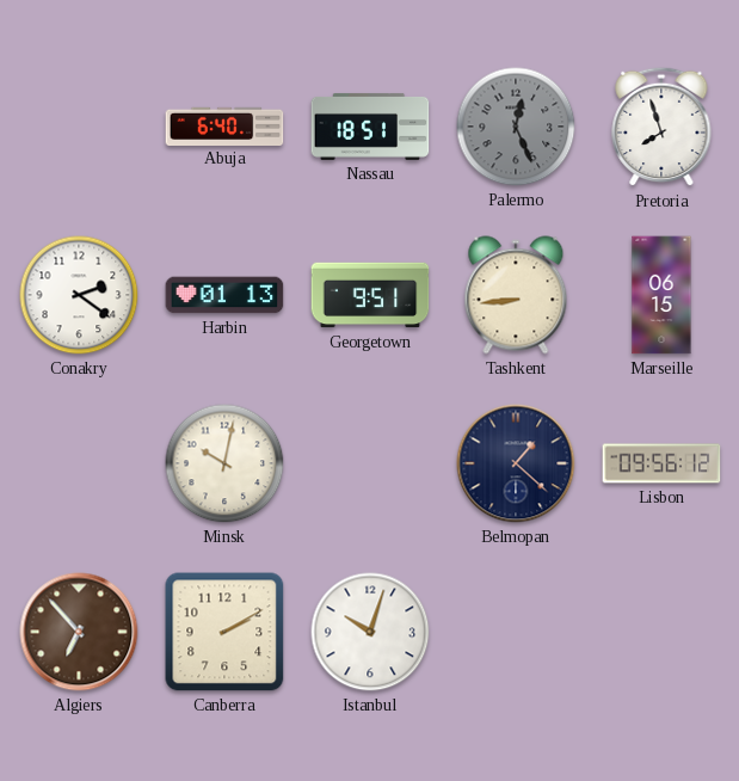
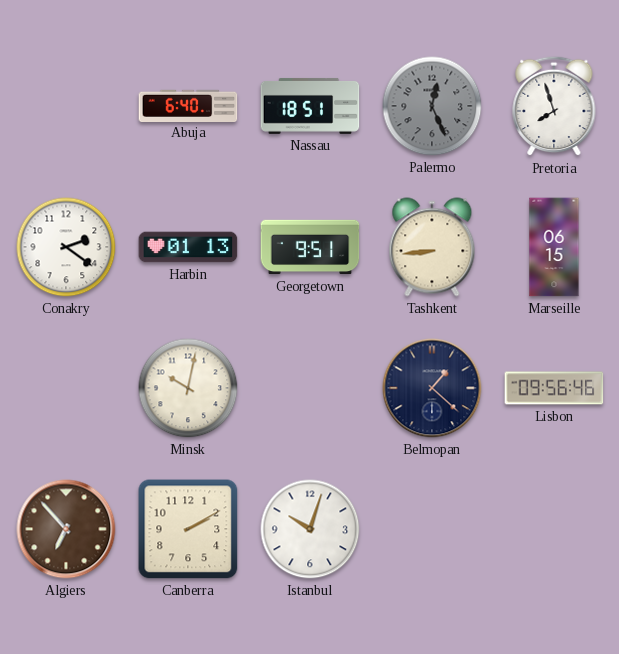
Lisbon: 09:56:12 -> 09:56:46 (554, 388)
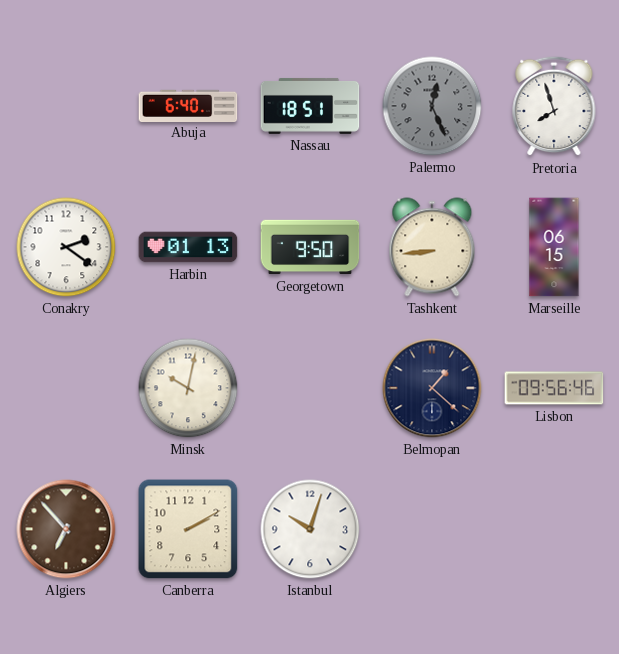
Georgetown: 9:51 -> 9:50 (310, 247)
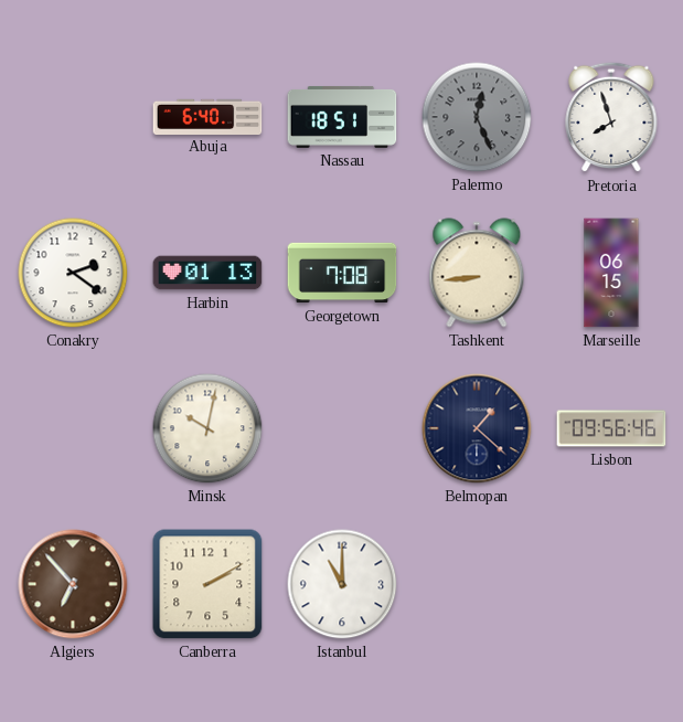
Georgetown: 9:50 -> 7:08 (342, 273)
Istanbul: 10:03 -> 11:00 (342, 584)
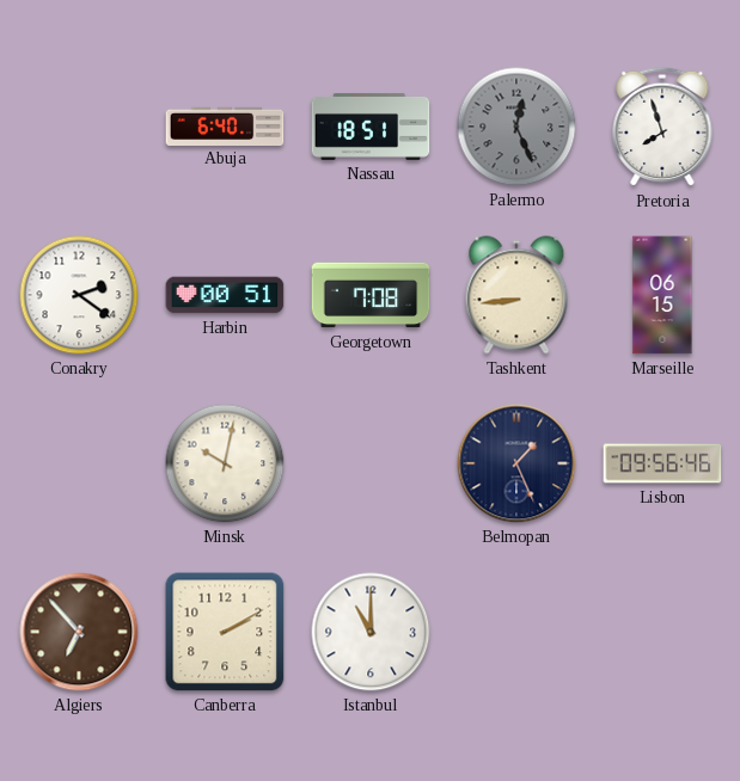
Harbin: 01:13 -> 00:51 (225, 295)
Belmopan: 1:22 -> 1:26 (516, 463)
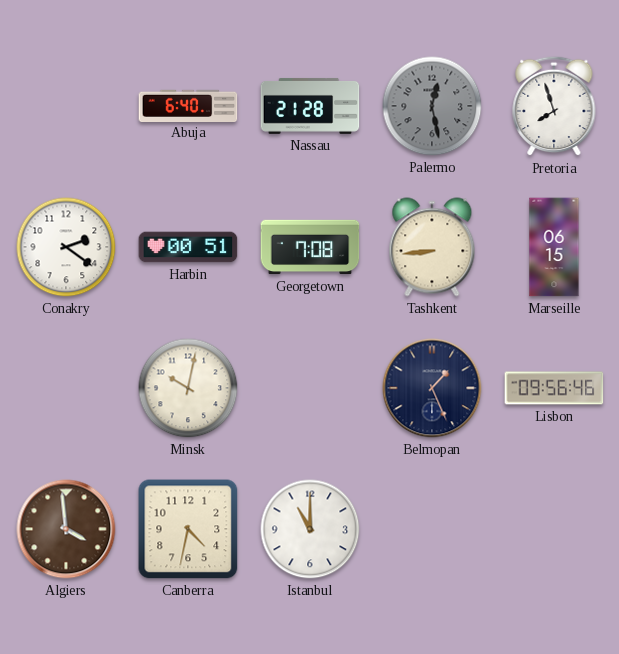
Nassau: 18:51 -> 21:28 (310, 106)
Palermo: 12:26 -> 12:28 (432, 106)
Algiers: 6:53 -> 3:59 (66, 529)
Canberra: 2:10 -> 4:32 (188, 529)
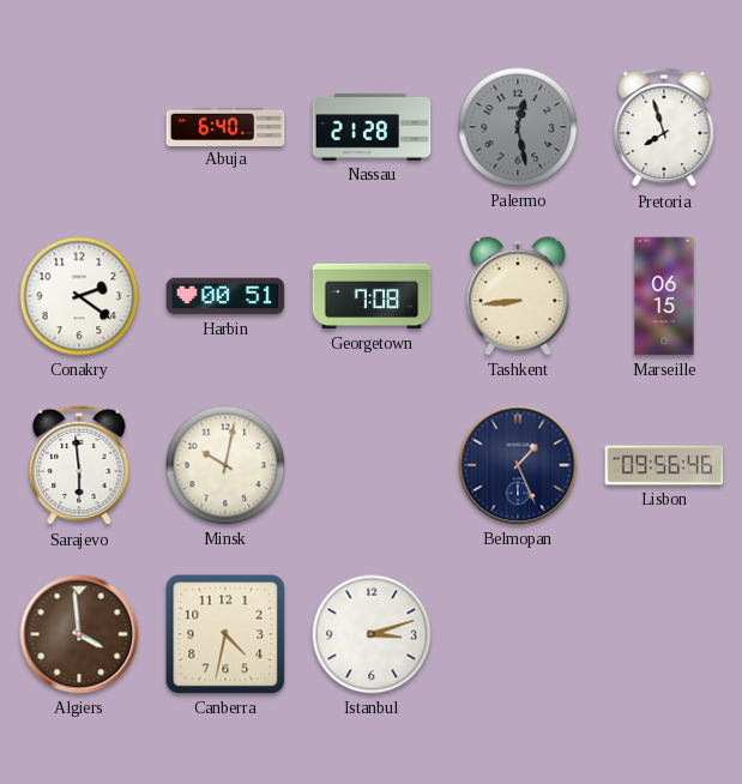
Sarajevo: none -> 5:59 (79, 465)
Istanbul: 11:00 -> 3:12 (372, 634)
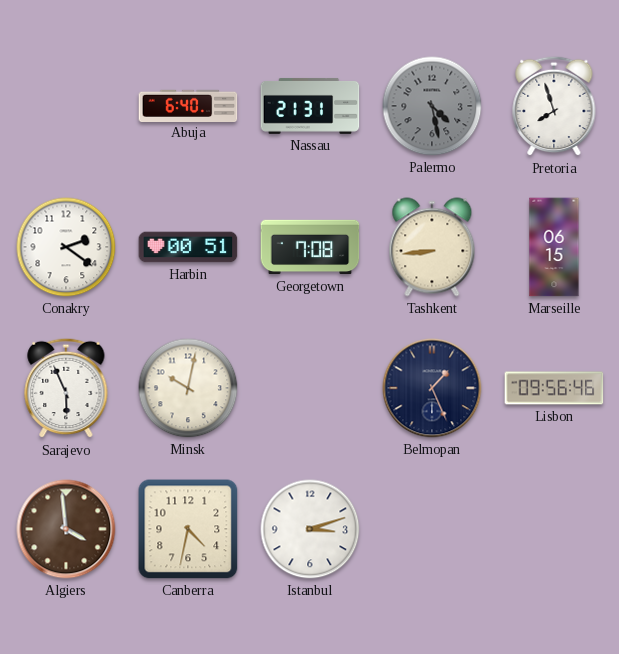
Nassau: 21:28 -> 21:31 (310, 106)
Palermo: 12:28 -> 4:28 (432, 106)
Sarajevo: 5:59 -> 5:56 (66, 388)
